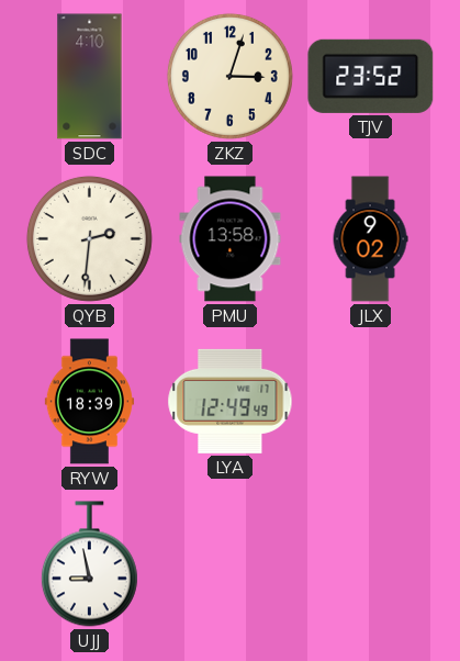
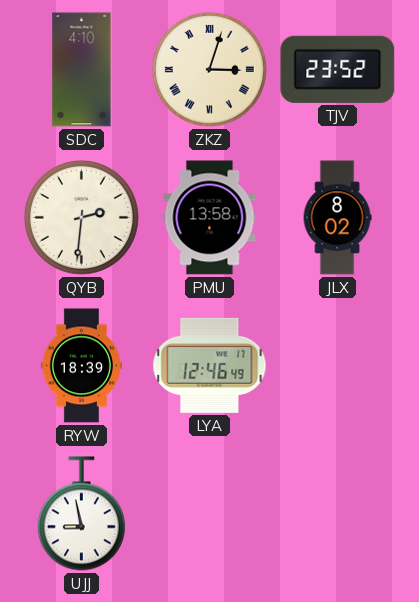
ZKZ numerals: Arabic -> Roman (209, 69)
JLX: 9:02 -> 8:02 (337, 218)
LYA: 12:49 -> 12:46 (210, 365)
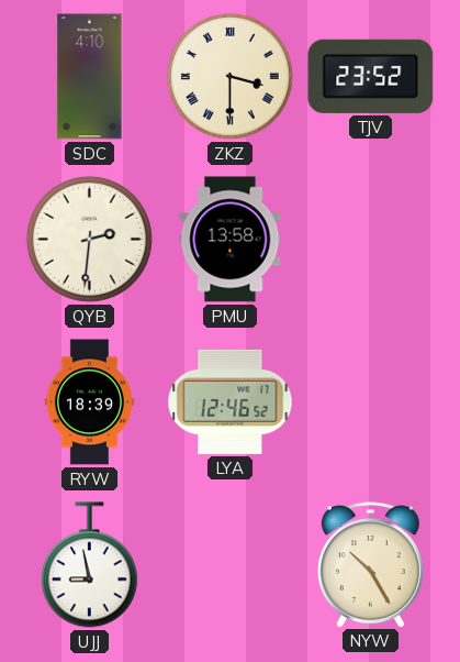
ZKZ: 3:03 -> 3:30 (229, 76)
JLX: 8:02 -> none (337, 218)
LYA: 12:46:49 -> 12:46:52 (231, 401)
NYW: none -> 10:25 (370, 564)
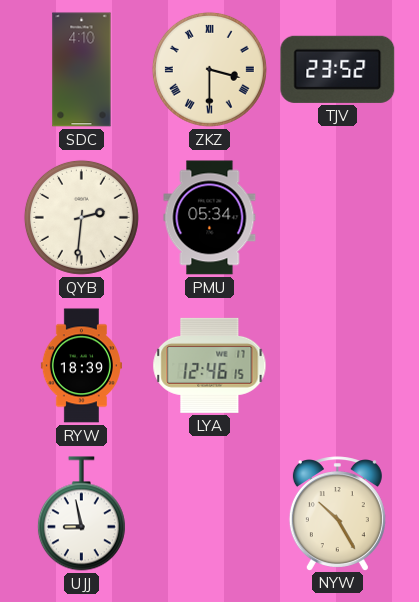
PMU: 13:58 -> 05:34 (210, 218)
LYA: 12:46:52 -> 12:46:15 (210, 365)
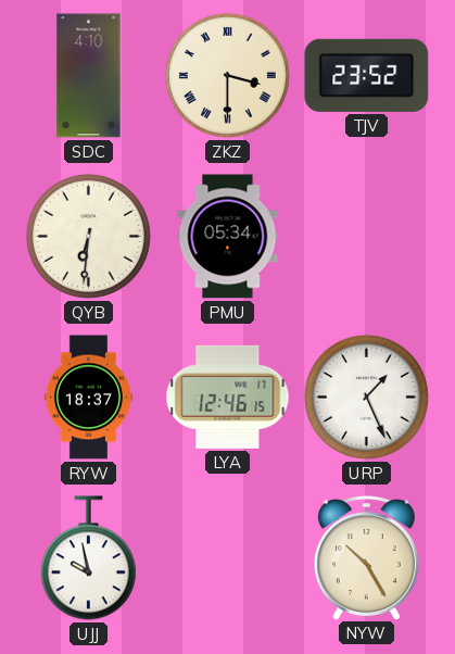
QYB: 2:31 -> 6:31 (88, 236)
RYW: 18:39 -> 18:37 (88, 398)
URP: none -> 1:26 (366, 397)
UJJ: 8:58 -> 9:58 (88, 558)
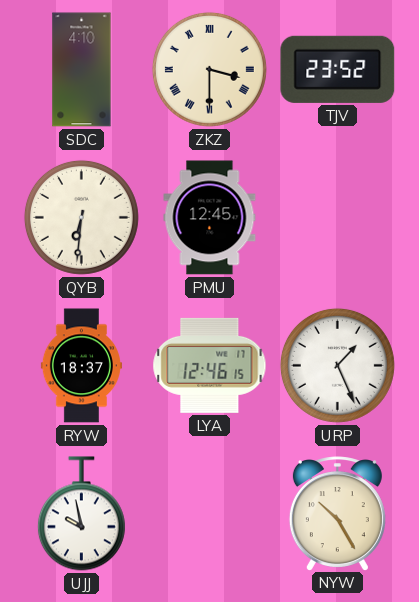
PMU: 05:34 -> 12:45 (210, 218)
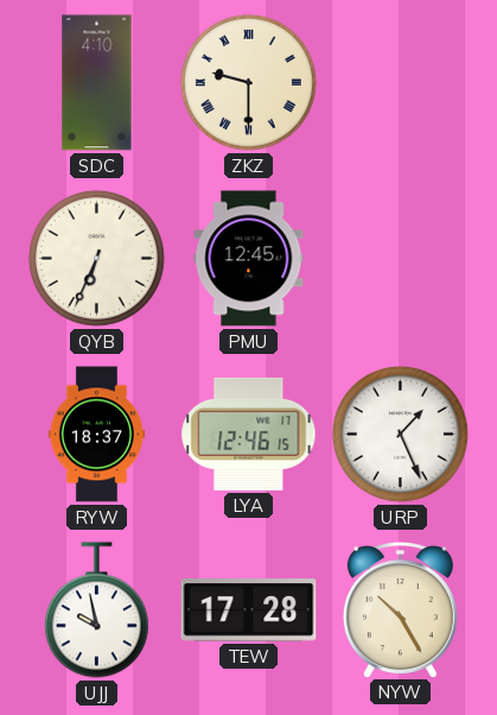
ZKZ: 3:30 -> 9:30 (248, 82)
TJV: 23:52 -> none (338, 69)
QYB: 6:31 -> 6:34 (96, 258)
TEW: none -> 17:28 (249, 610)
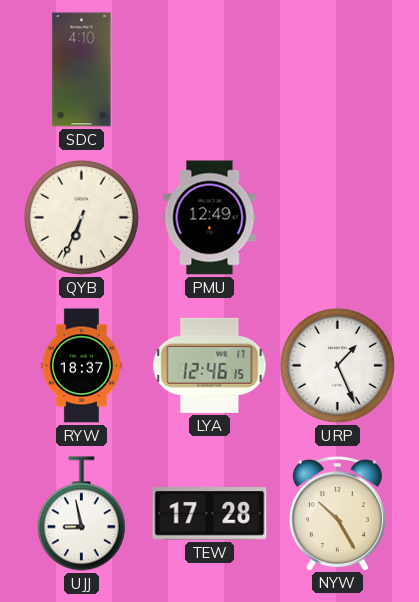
ZKZ: 9:30 -> none (248, 82)
PMU: 12:45 -> 12:49 (210, 218)
UJJ: 9:58 -> 8:58 (81, 514)
